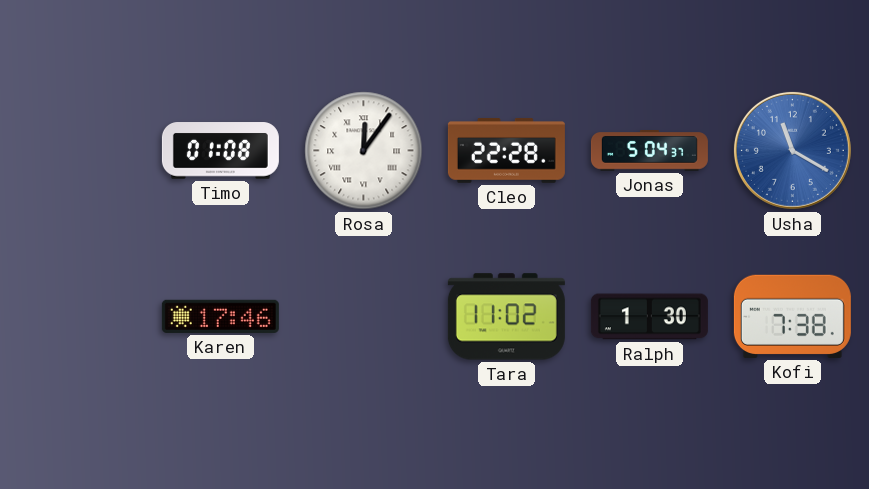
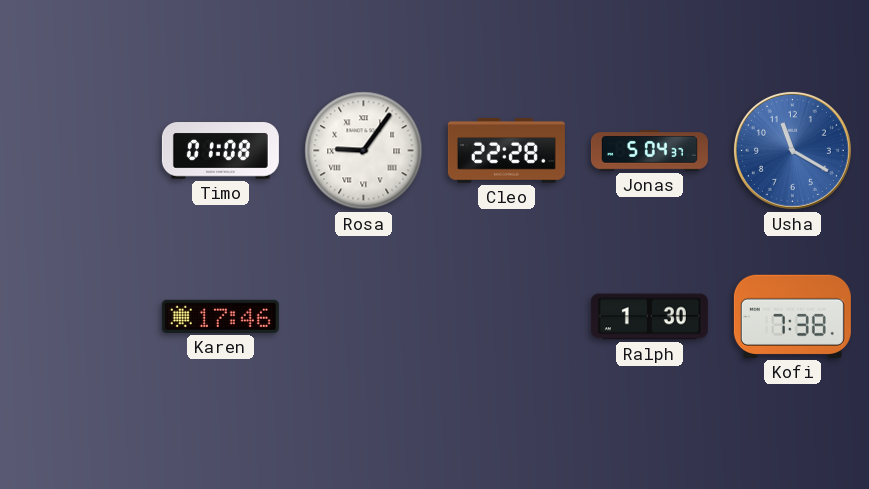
Rosa: 12:06 -> 9:06 (364, 151)
Tara: 11:02 -> none (506, 317)
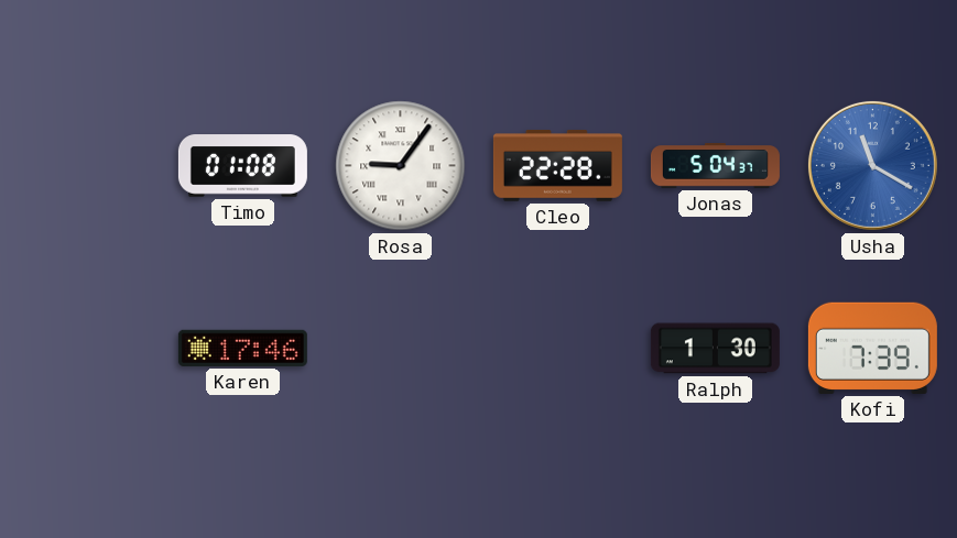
Kofi: 7:38 -> 7:39 (872, 348)
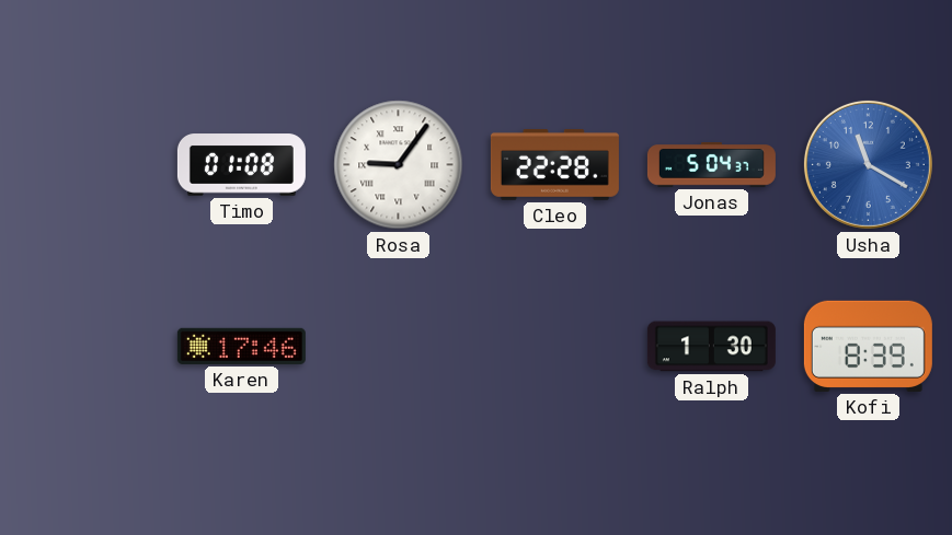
Kofi: 7:39 -> 8:39 (868, 346)
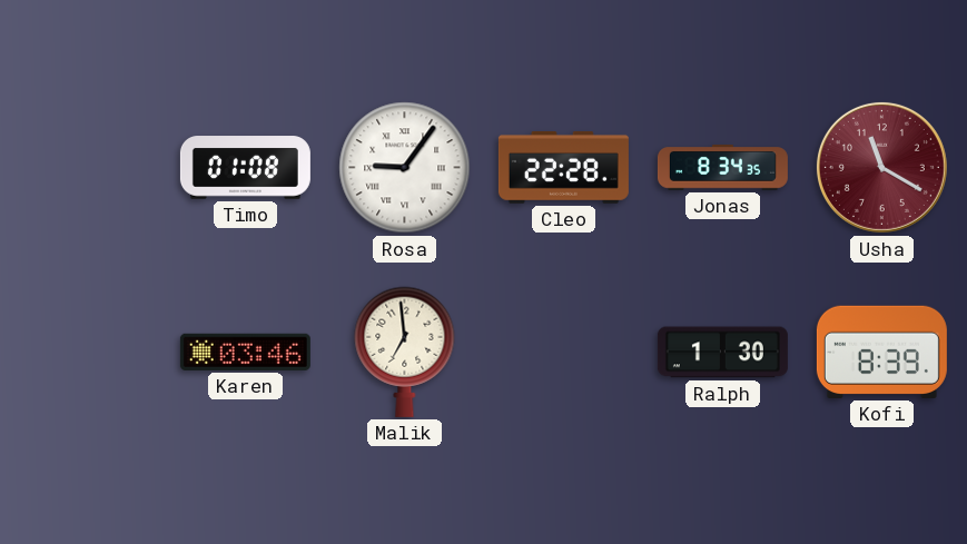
Jonas: 5:04 -> 8:34 (722, 168)
Usha dial: blue -> burgundy (881, 167)
Karen: 17:46 -> 03:46 (245, 352)
Malik: none -> 6:59 (405, 352)
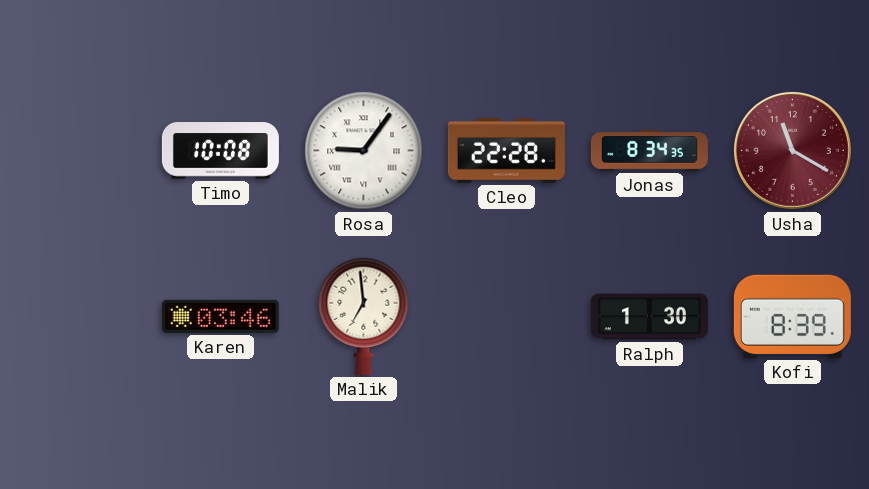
Timo: 01:08 -> 10:08 (220, 151)
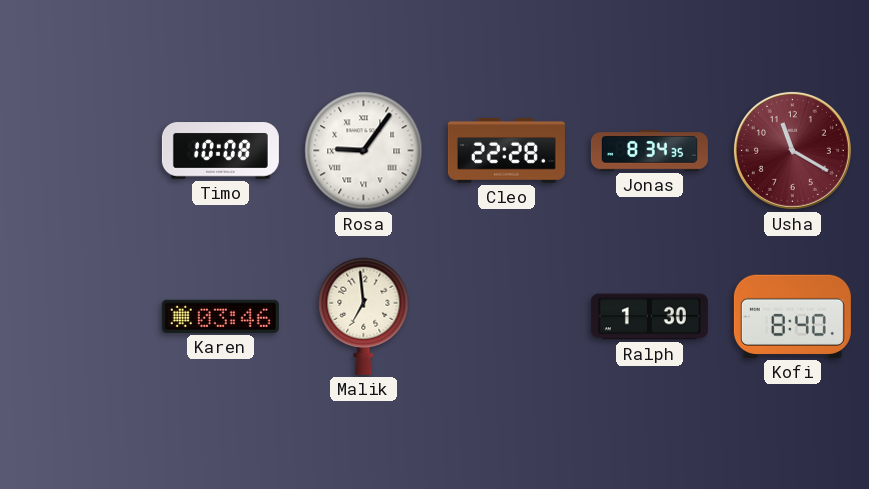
Kofi: 8:39 -> 8:40 (792, 316)
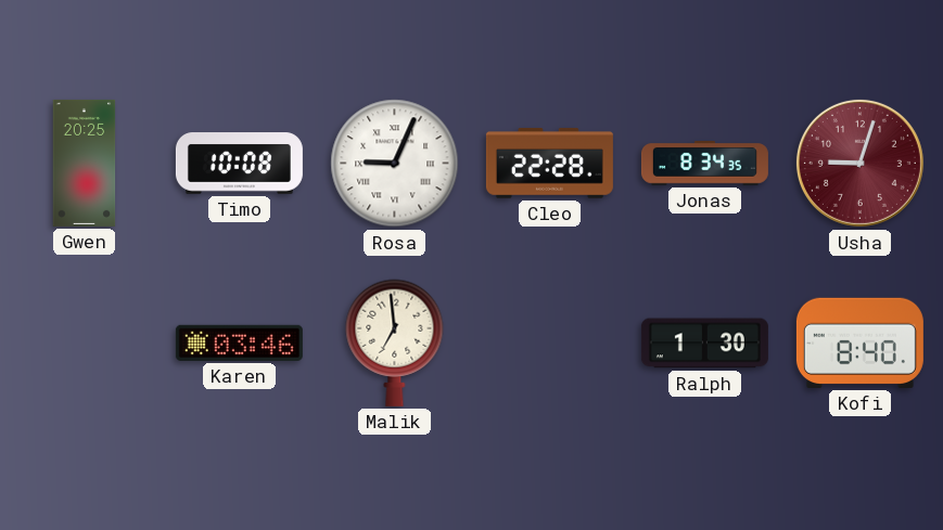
Gwen: none -> 20:25 (85, 163)
Rosa: 9:06 -> 9:04 (395, 164)
Usha: 11:20 -> 9:03 (859, 163)
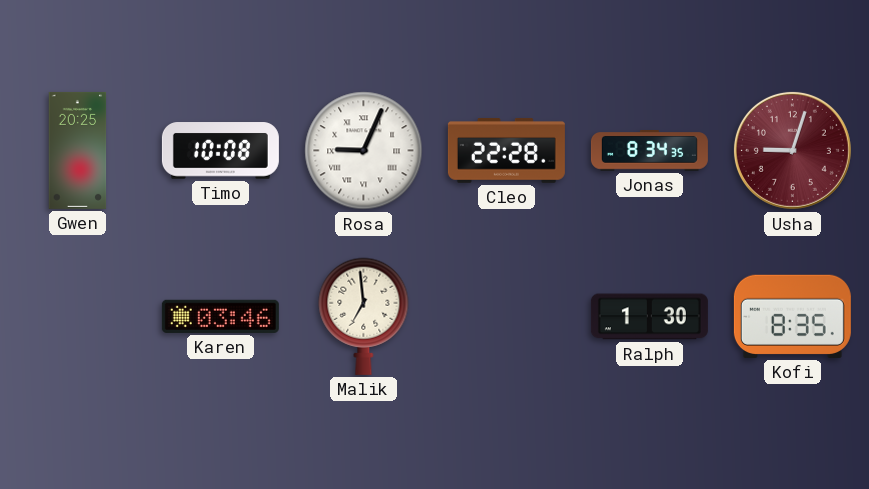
Kofi: 8:40 -> 8:35 (792, 316)
